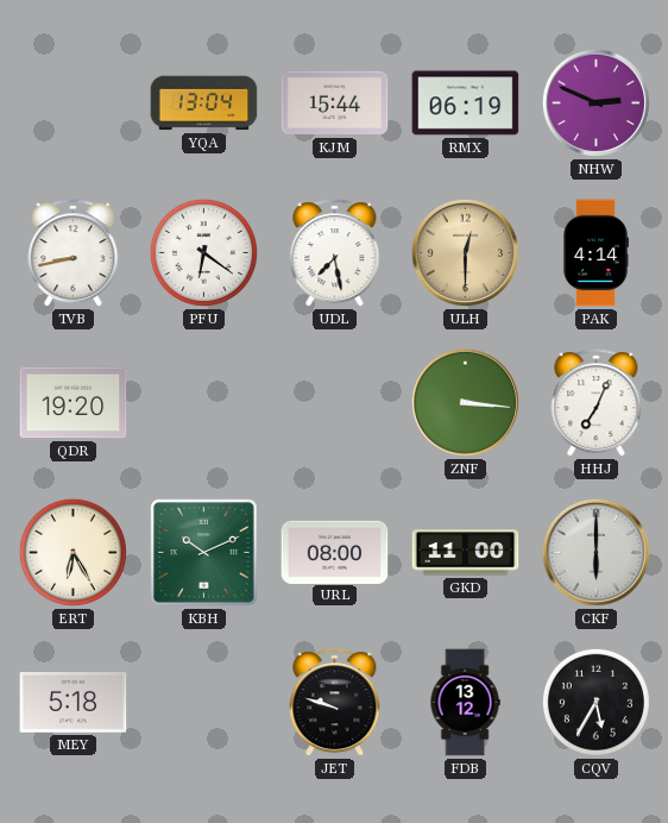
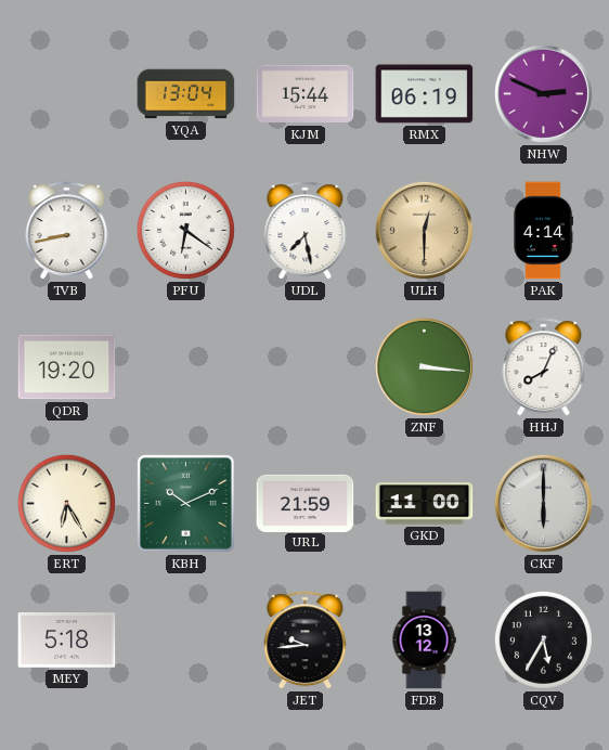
HHJ: 7:04 -> 8:04 (544, 367)
URL: 08:00 -> 21:59 (306, 503)
JET: 9:48 -> 9:44 (306, 641)
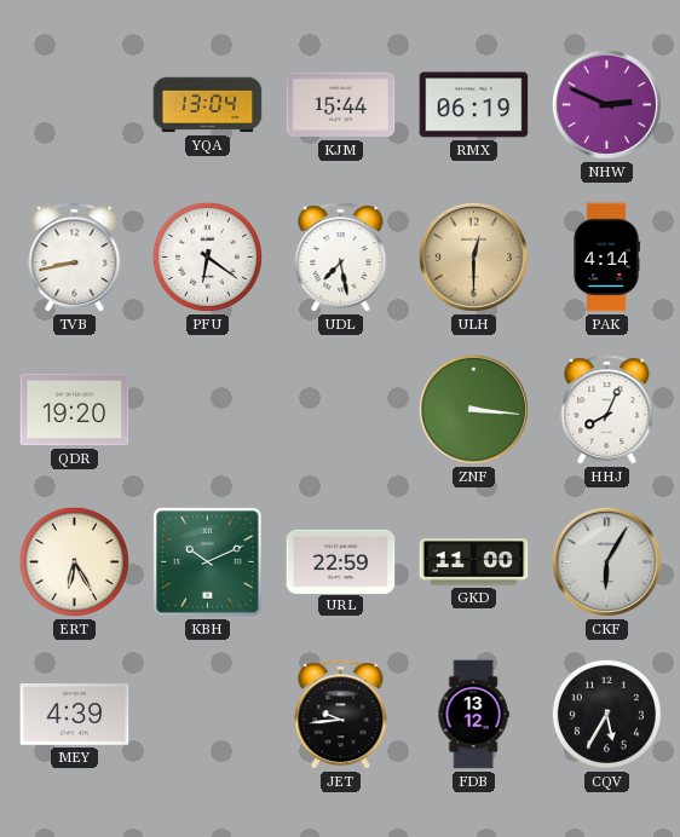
URL: 21:59 -> 22:59 (341, 561)
CKF: 6:00 -> 6:05 (606, 561)
MEY: 5:18 -> 4:39 (75, 715)
